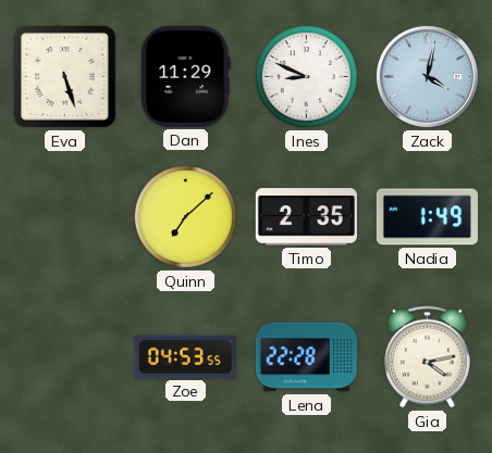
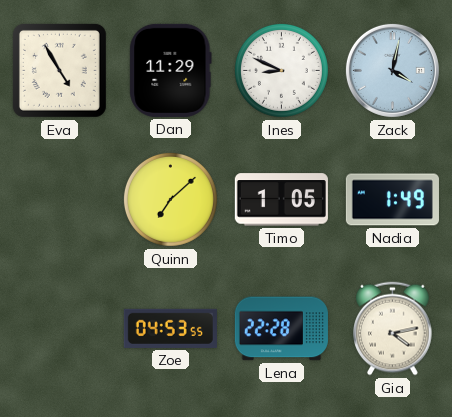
Eva: 5:27 -> 4:55 (59, 70)
Timo: 2:35 -> 1:05 (281, 200)
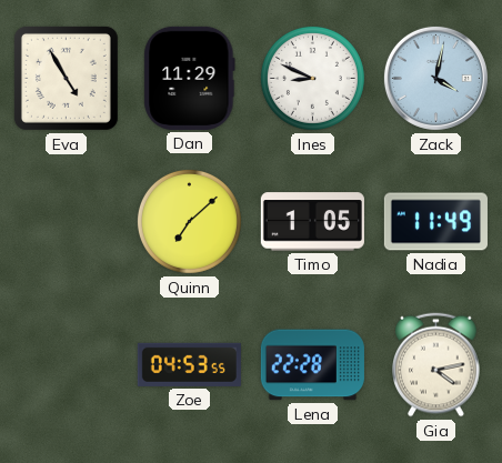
Nadia: 1:49 -> 11:49 (435, 222)
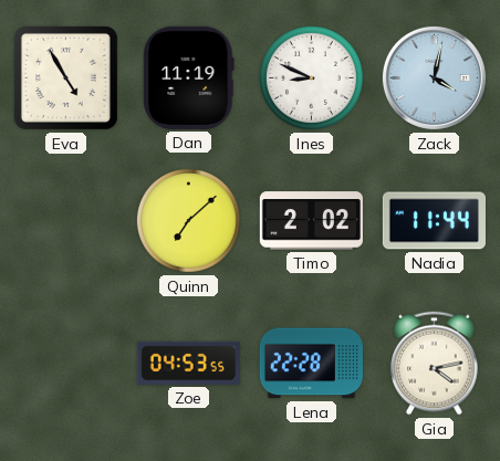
Dan: 11:29 -> 11:19 (189, 77)
Timo: 1:05 -> 2:02 (311, 221)
Nadia: 11:49 -> 11:44 (434, 221)
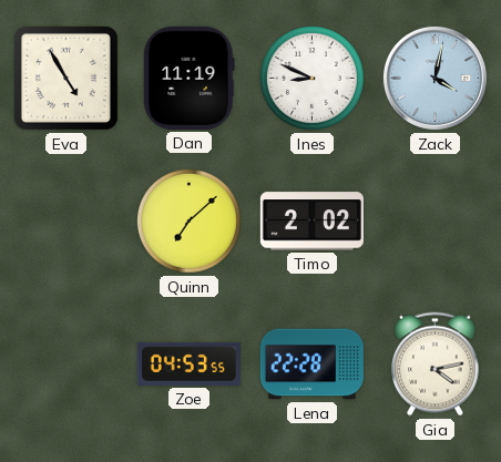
Nadia: 11:44 -> none (434, 221)
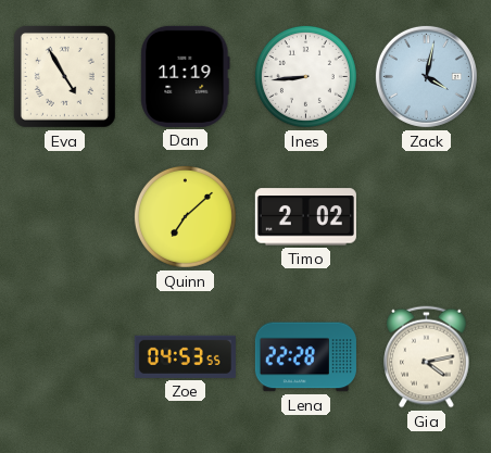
Ines: 8:49 -> 8:44 (305, 76)
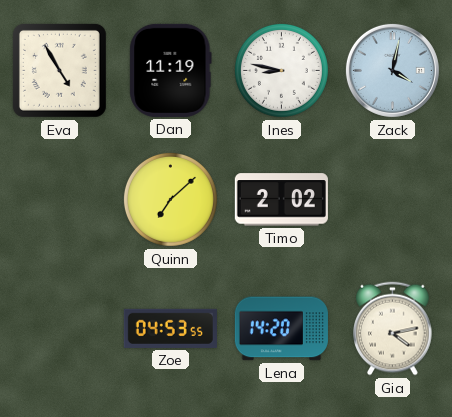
Ines: 8:44 -> 8:47 (281, 70)
Lena: 22:28 -> 14:20 (281, 329)
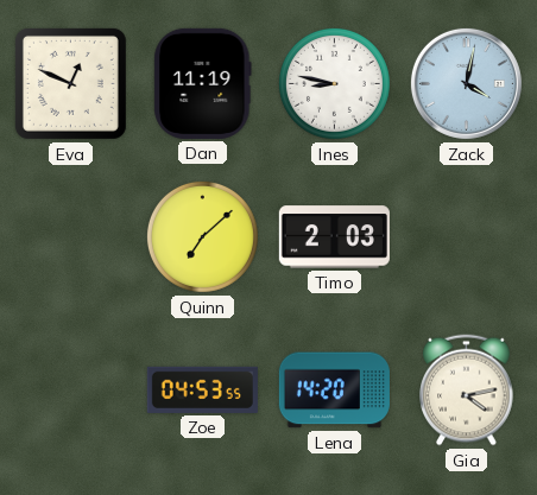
Eva: 4:55 -> 12:49 (70, 83)
Timo: 2:02 -> 2:03 (334, 237)
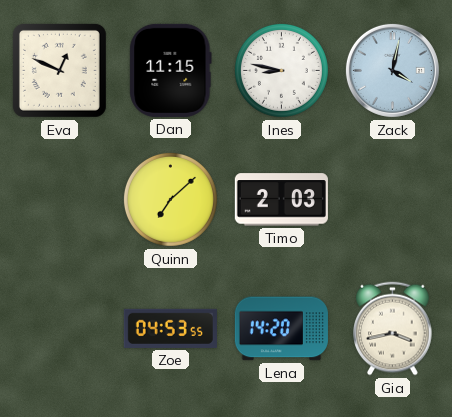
Dan: 11:19 -> 11:15 (171, 70)
Gia: 4:13 -> 3:43 (393, 329)
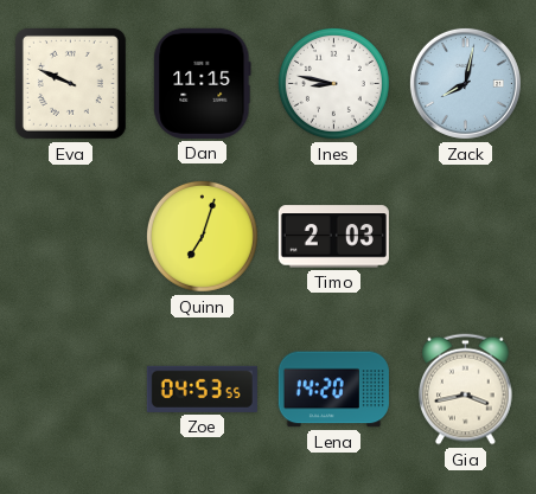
Eva: 12:49 -> 9:49 (70, 83)
Zack: 4:02 -> 8:02 (465, 83)
Quinn: 7:08 -> 7:03 (202, 236)
